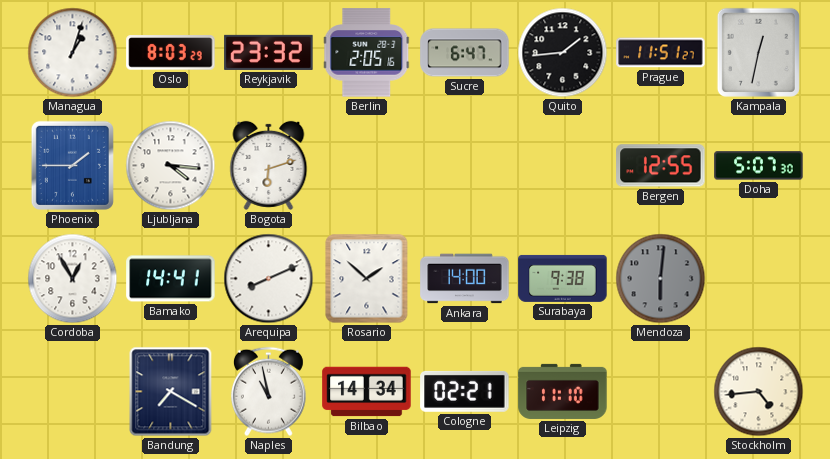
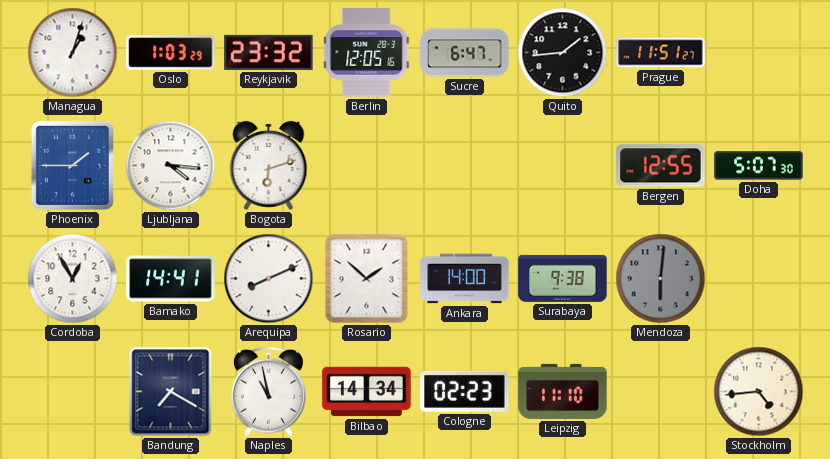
Oslo: 8:03 -> 1:03 (171, 53)
Berlin: 2:05 -> 12:05 (367, 53)
Kampala: 12:32 -> none (758, 52)
Cologne: 02:21 -> 02:23 (465, 391)
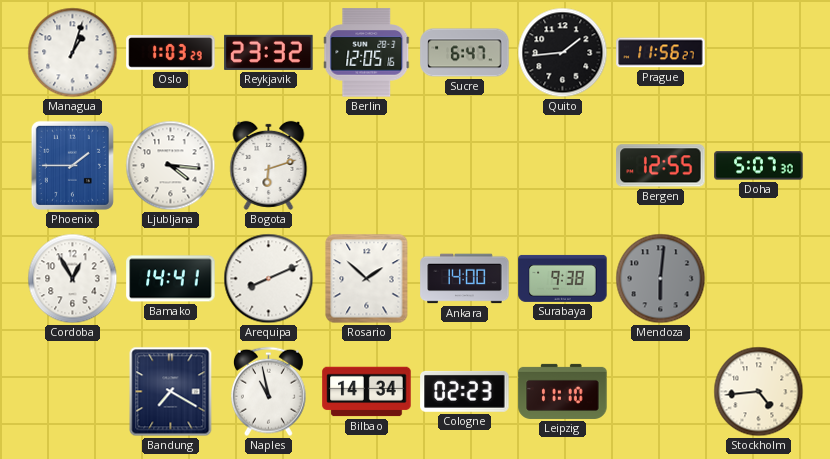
Prague: 11:51 -> 11:56 (661, 53)
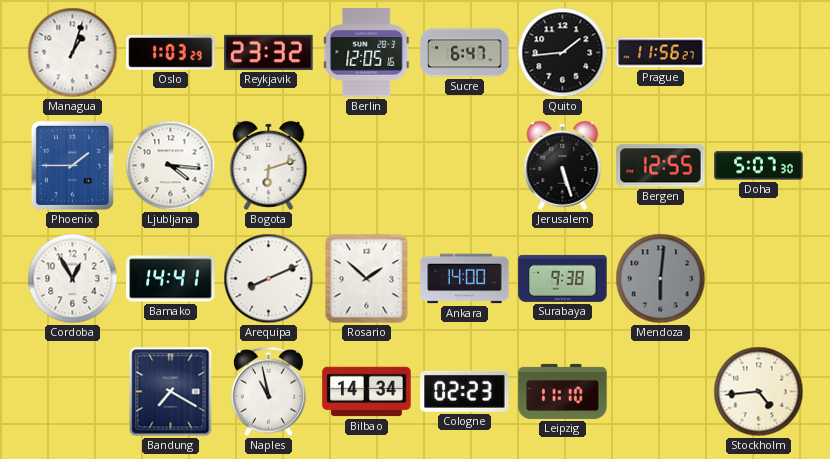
Jerusalem: none -> 5:27 (563, 165)
